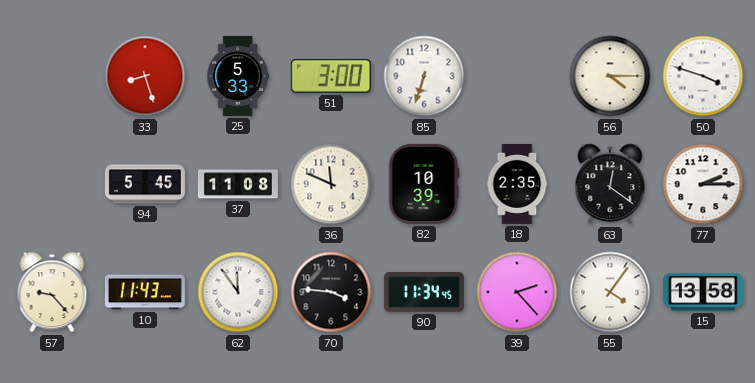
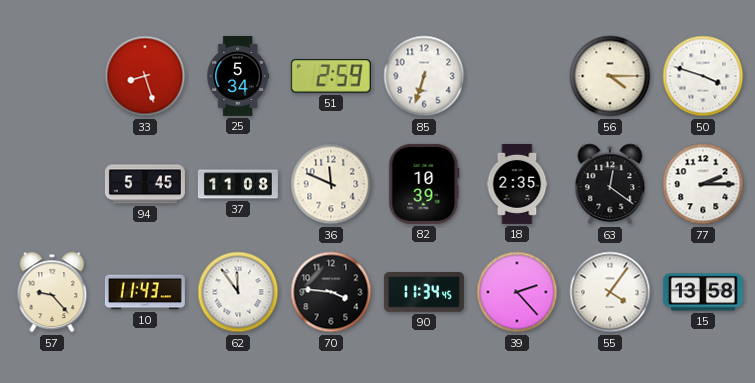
25: 5:33 -> 5:34 (238, 76)
51: 3:00 -> 2:59 (331, 76)
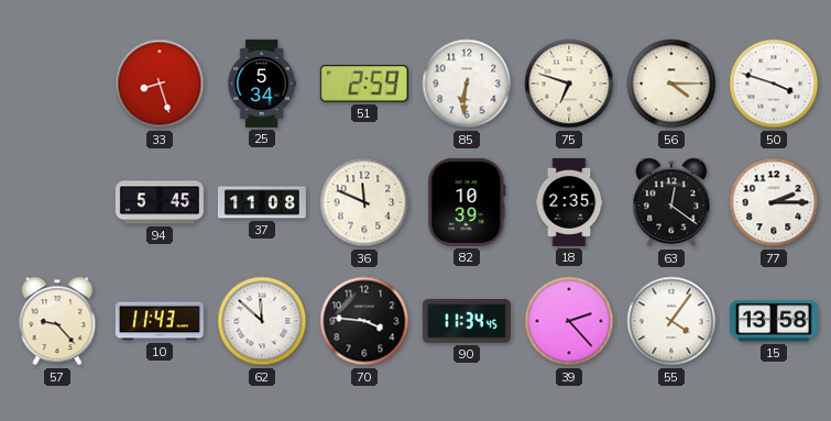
85: 6:33 -> 6:31 (467, 84)
75: none -> 6:48 (569, 84)
62: 11:54 -> 11:52 (262, 321)
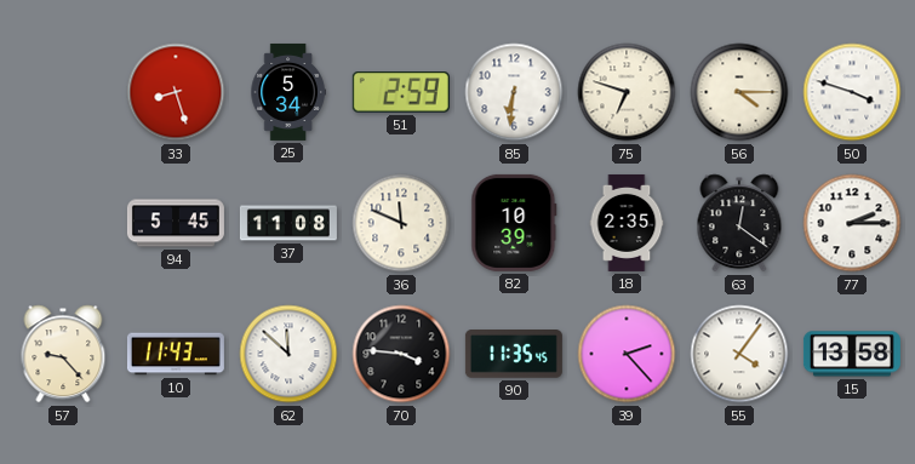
90: 11:34 -> 11:35 (514, 355)
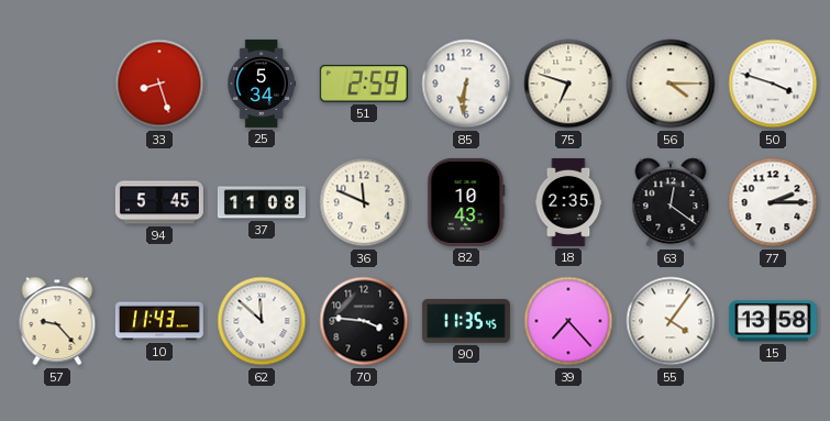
82: 10:39 -> 10:43 (466, 202)
39: 2:23 -> 7:23 (568, 321)
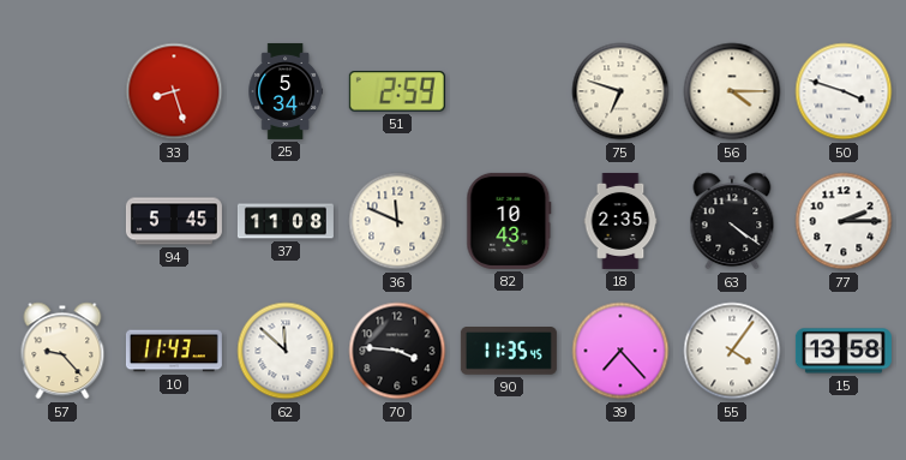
85: 6:31 -> none (466, 84)
63: 12:21 -> 4:21 (732, 221)
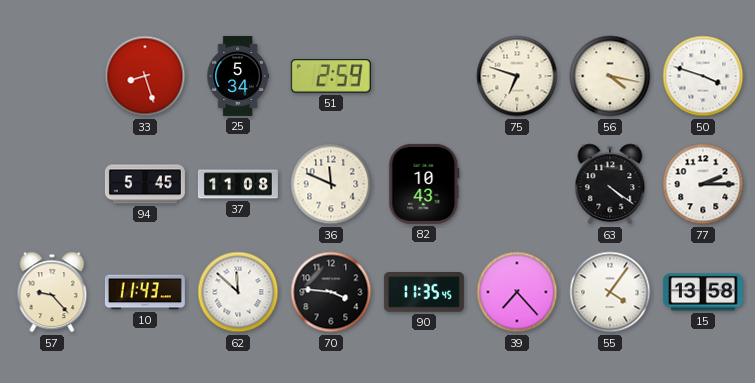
56: 4:15 -> 4:17 (610, 76)
18: 2:35 -> none (620, 221)
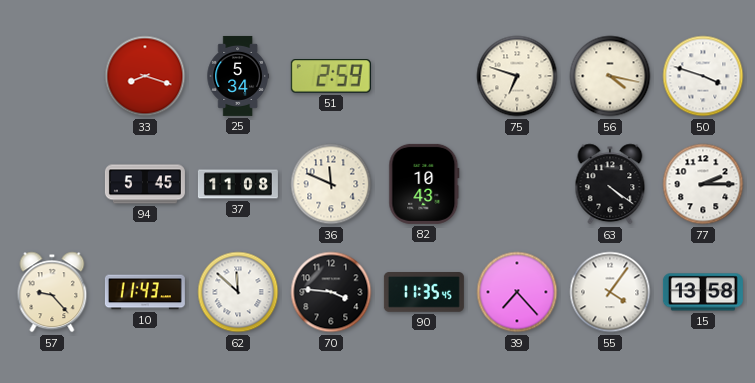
33: 8:27 -> 8:18 (145, 76)
